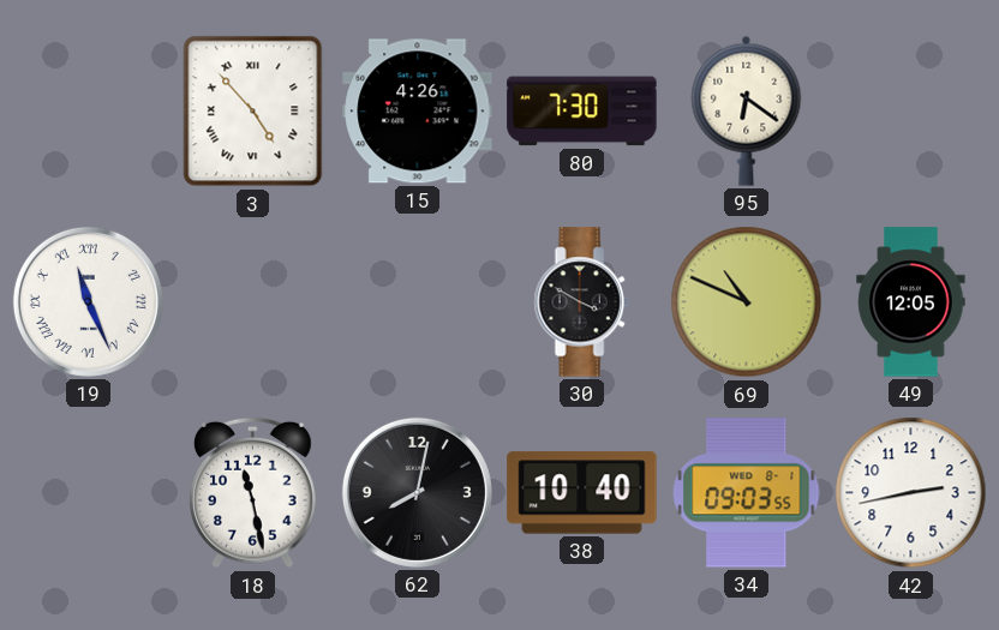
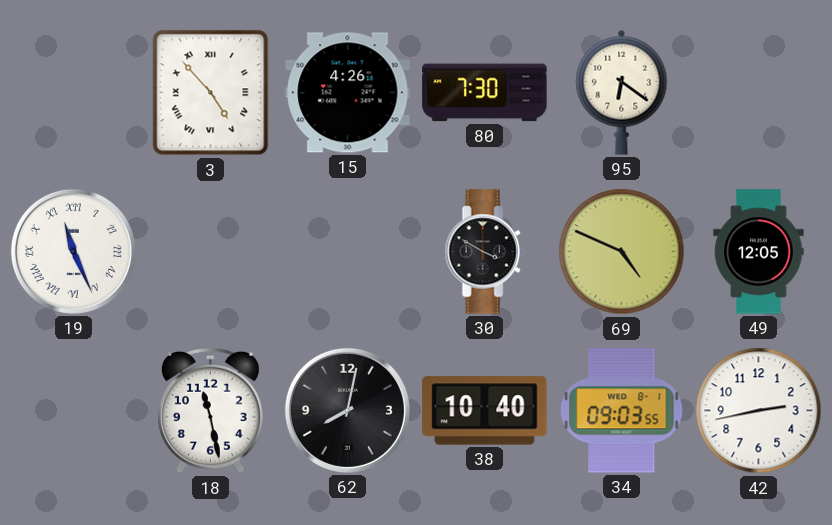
69: 10:49 -> 4:49 (622, 252)
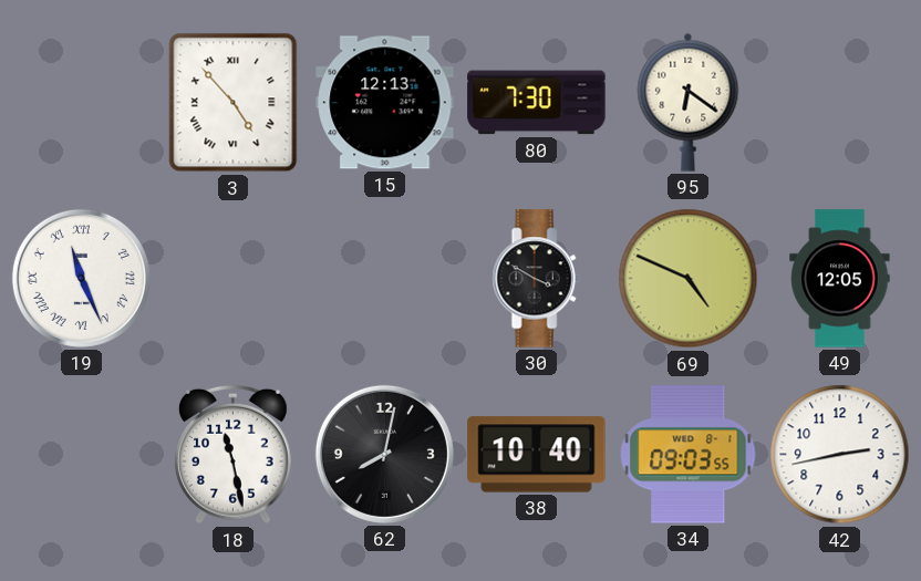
15: 4:26 -> 12:13 (385, 103)
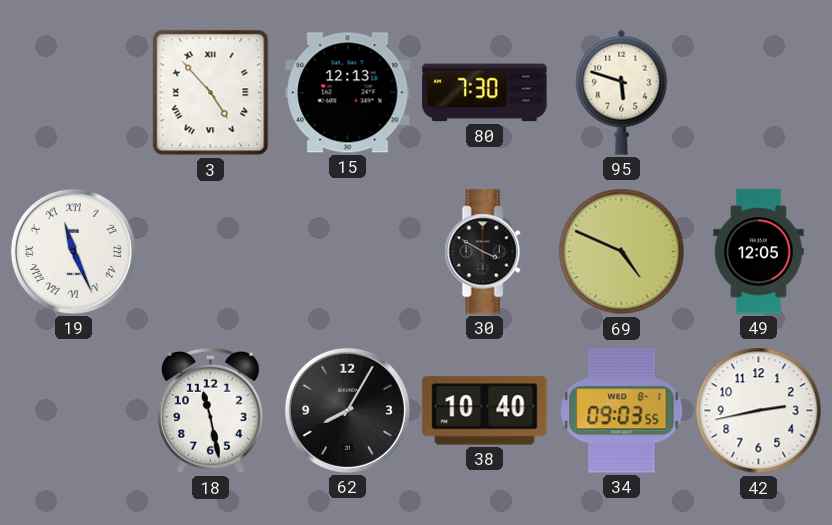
95: 6:21 -> 5:48 (622, 92)
62: 8:02 -> 8:05 (347, 410)
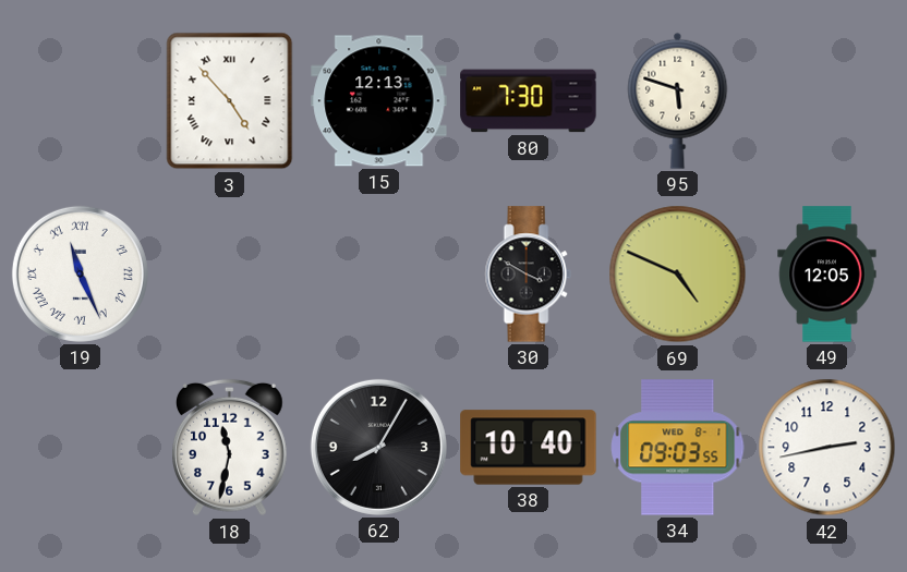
18: 11:28 -> 11:32 (230, 448)
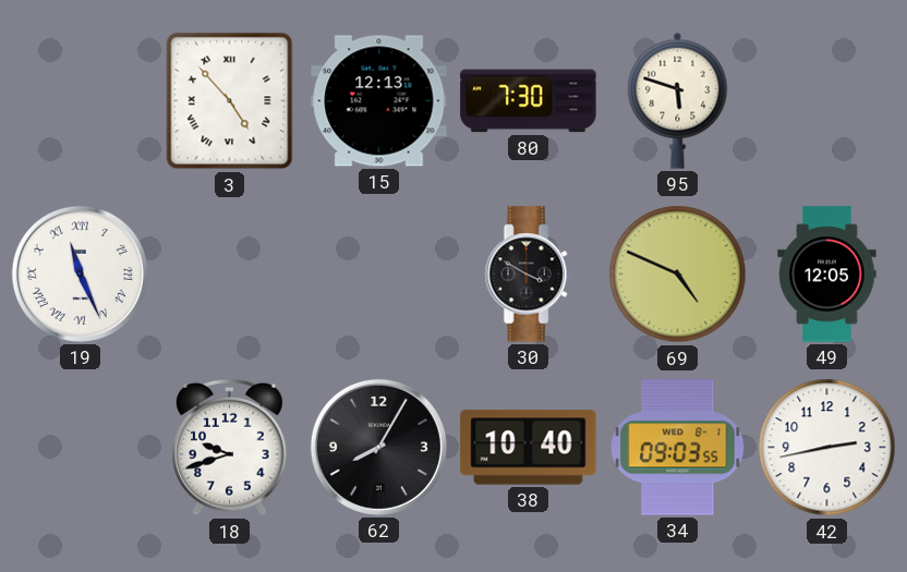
18: 11:32 -> 9:42 (230, 448)
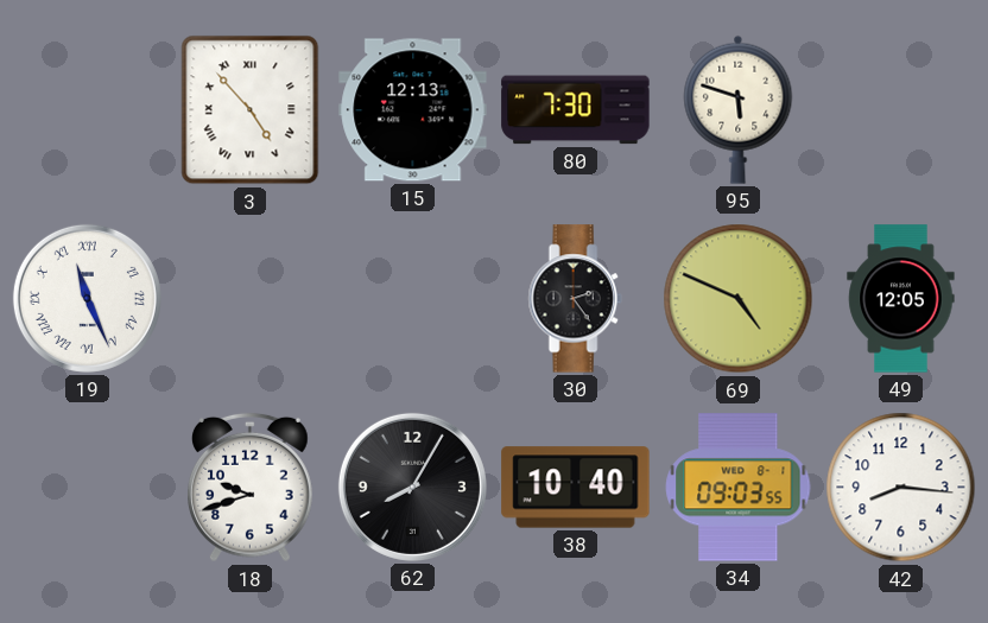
30: 3:50 -> 2:24 (575, 299)
42: 2:43 -> 8:16 (901, 488)
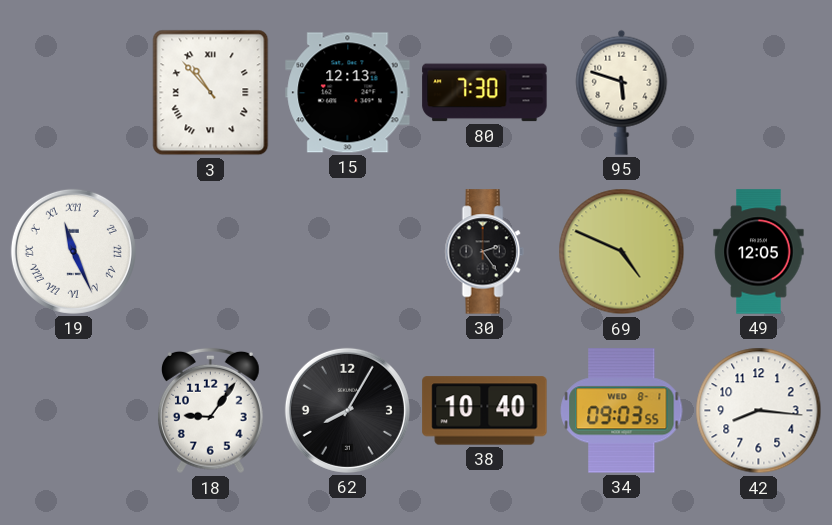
3: 4:53 -> 10:53 (211, 93)
18: 9:42 -> 9:06 (211, 411)
